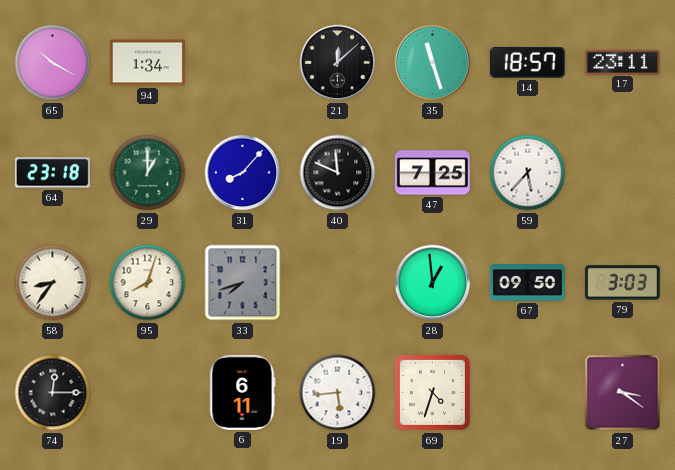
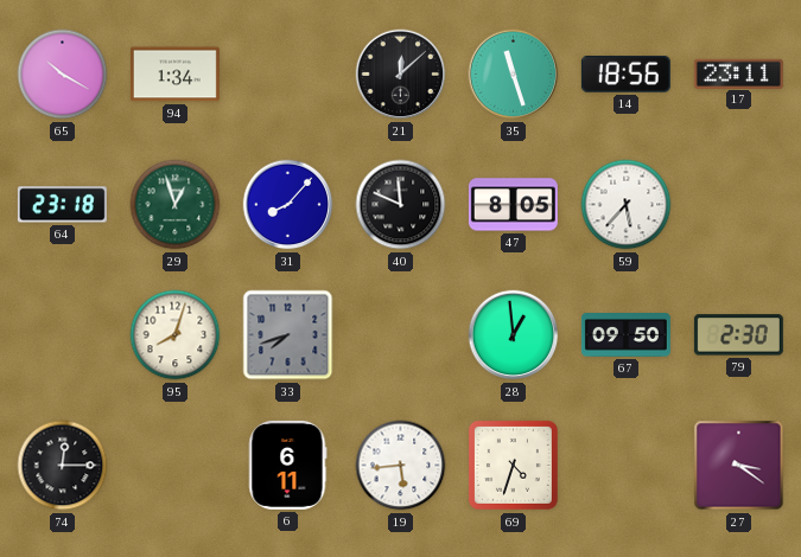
14: 18:57 -> 18:56 (625, 75)
29: 1:00 -> 12:57 (176, 205)
47: 7:25 -> 8:05 (513, 205)
58: 8:36 -> none (53, 283)
79: 3:03 -> 2:30 (738, 335)
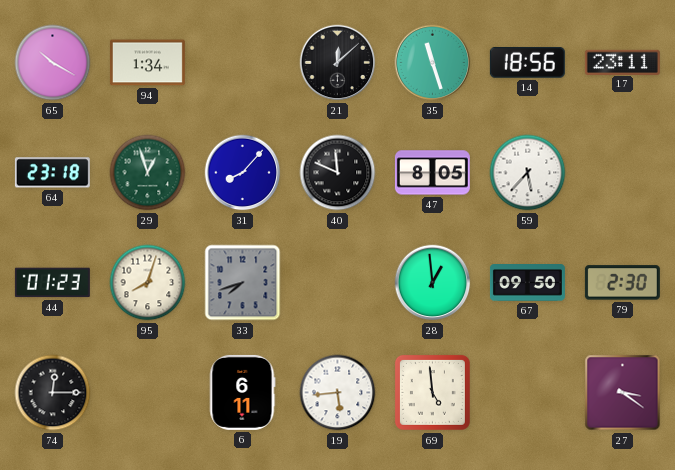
44: none -> 01:23 (52, 283)
69: 4:33 -> 4:59 (432, 392)
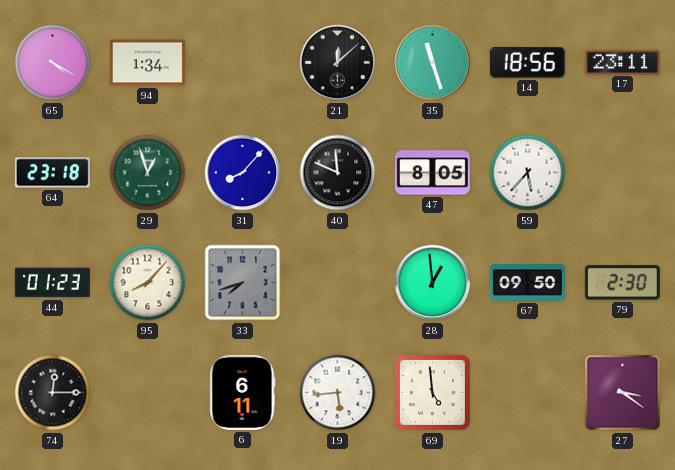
65: 10:20 -> 4:20 (53, 63)
95: 8:03 -> 8:07 (148, 283)
